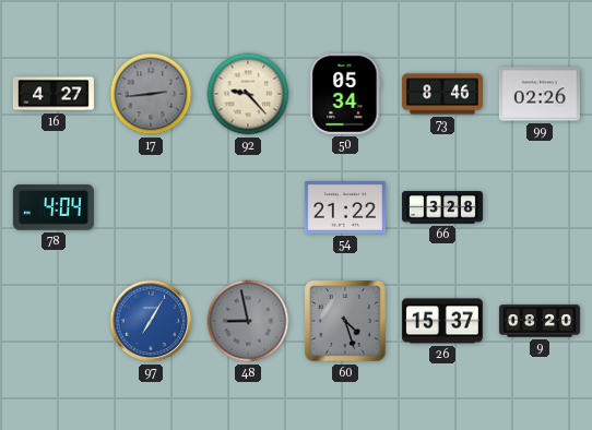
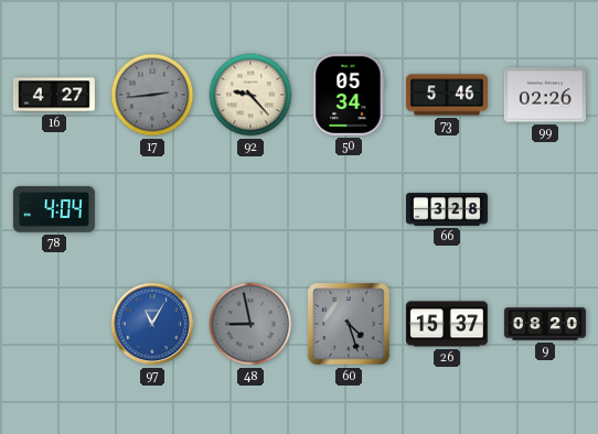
73: 8:46 -> 5:46 (447, 95)
54: 21:22 -> none (345, 207)
97: 7:05 -> 11:05 (152, 324)
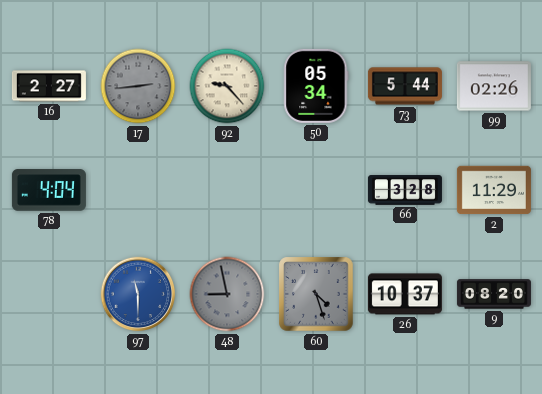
16: 4:27 -> 2:27 (49, 86)
73: 5:46 -> 5:44 (405, 86)
2: none -> 11:29 (494, 190)
97: 11:05 -> 11:30 (138, 294)
26: 15:37 -> 10:37 (405, 294)
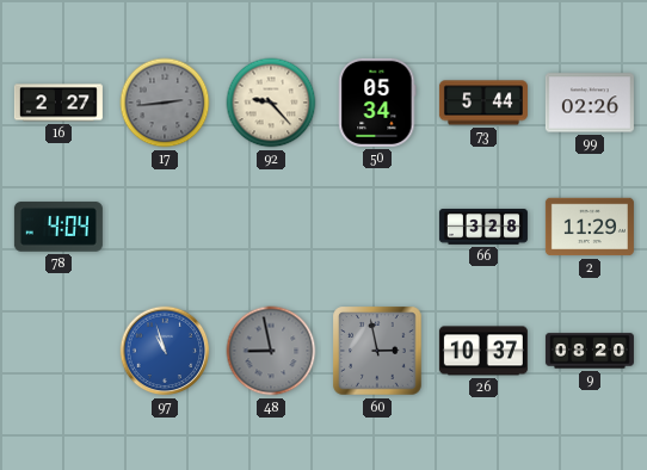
97: 11:30 -> 10:57 (165, 351)
60: 4:27 -> 2:58 (377, 351)
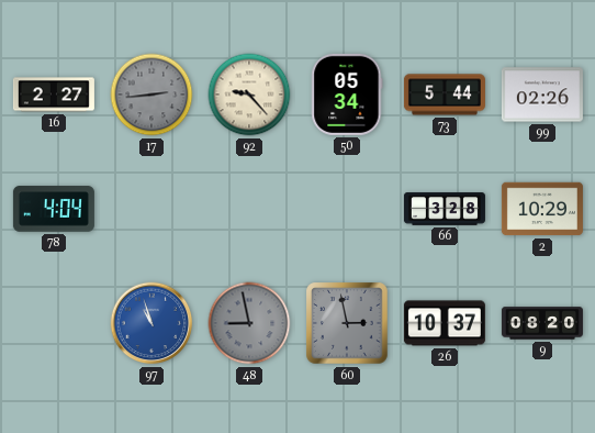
2: 11:29 -> 10:29 (542, 209)
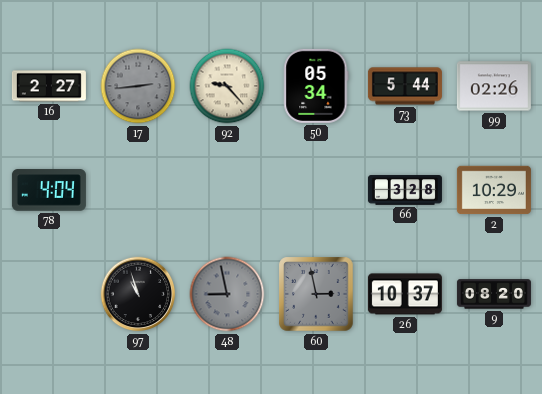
97 dial: blue -> black (138, 294)
